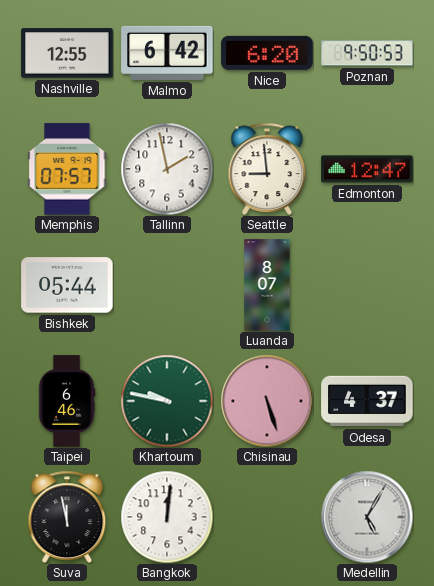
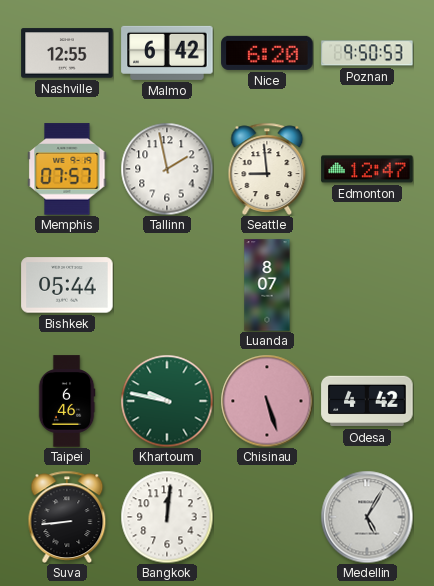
Odesa: 4:37 -> 4:42 (367, 401)
Suva: 11:58 -> 8:44 (67, 517)
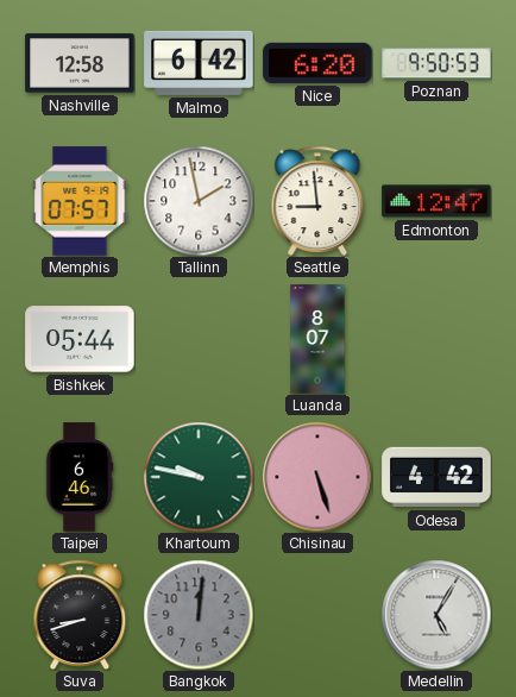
Nashville: 12:55 -> 12:58 (80, 63)
Suva: 8:44 -> 8:42 (80, 615)
Bangkok dial: white -> grey (199, 615)
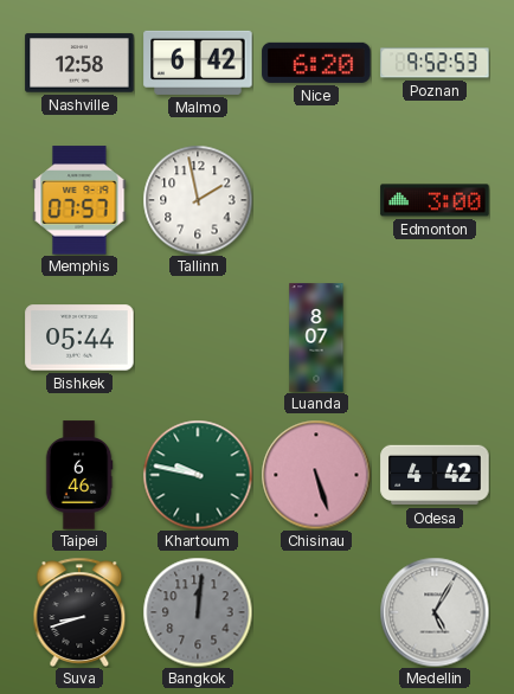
Poznan: 9:50 -> 9:52 (435, 63)
Seattle: 8:59 -> none (317, 201)
Edmonton: 12:47 -> 3:00 (435, 200)
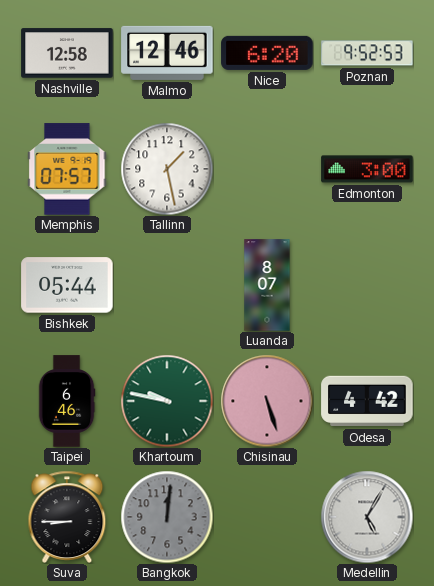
Malmo: 6:42 -> 12:46 (167, 53)
Tallinn: 1:58 -> 1:28 (167, 169)
Suva: 8:42 -> 8:45 (67, 517)
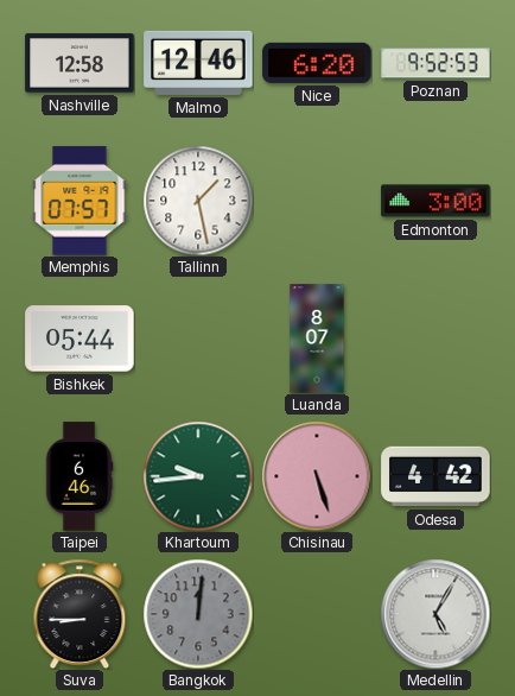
Khartoum: 9:47 -> 9:44 (198, 476)
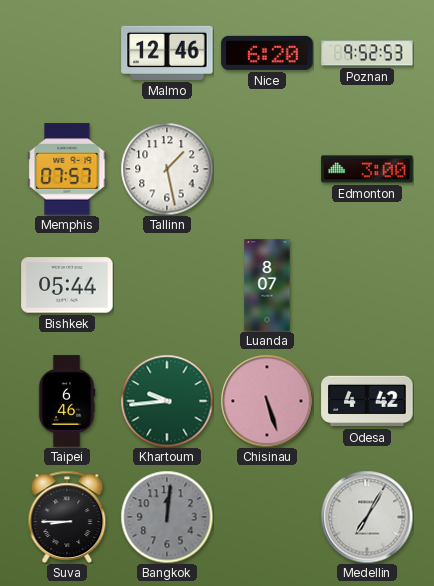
Nashville: 12:58 -> none (80, 63)
Medellin: 5:05 -> 7:05 (367, 517)
